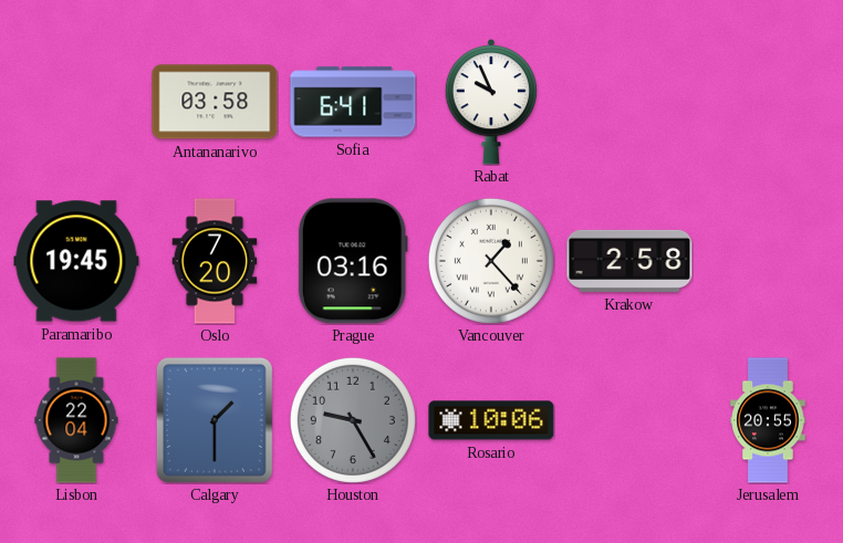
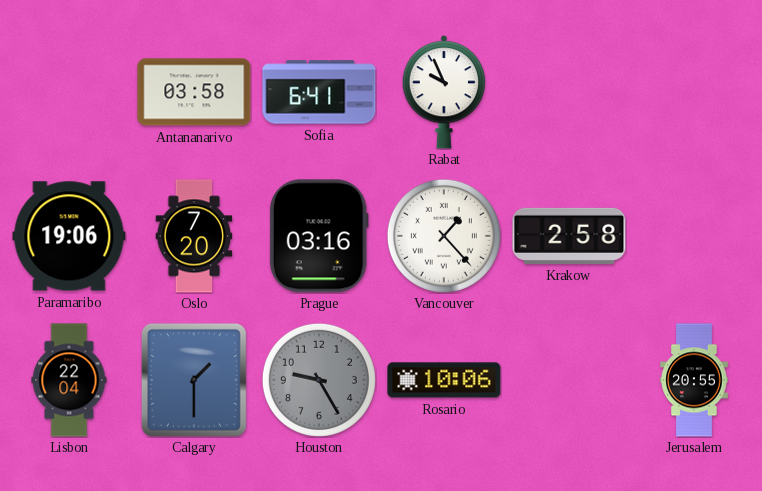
Paramaribo: 19:45 -> 19:06 (69, 236)
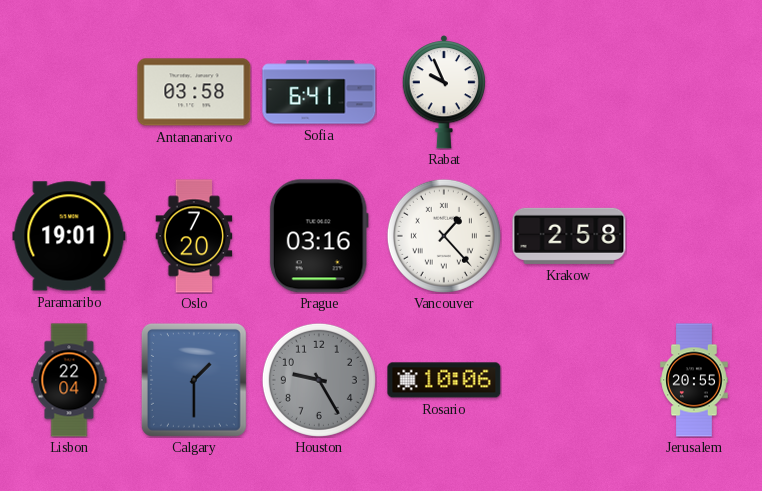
Paramaribo: 19:06 -> 19:01 (69, 236)
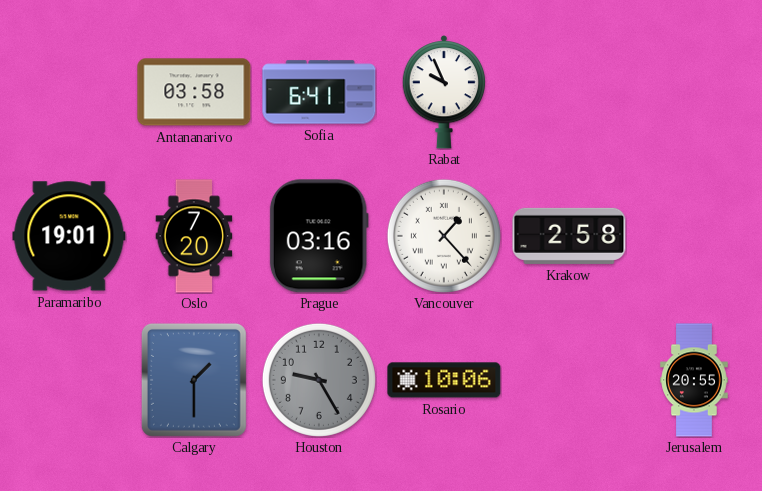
Lisbon: 22:04 -> none (69, 380)
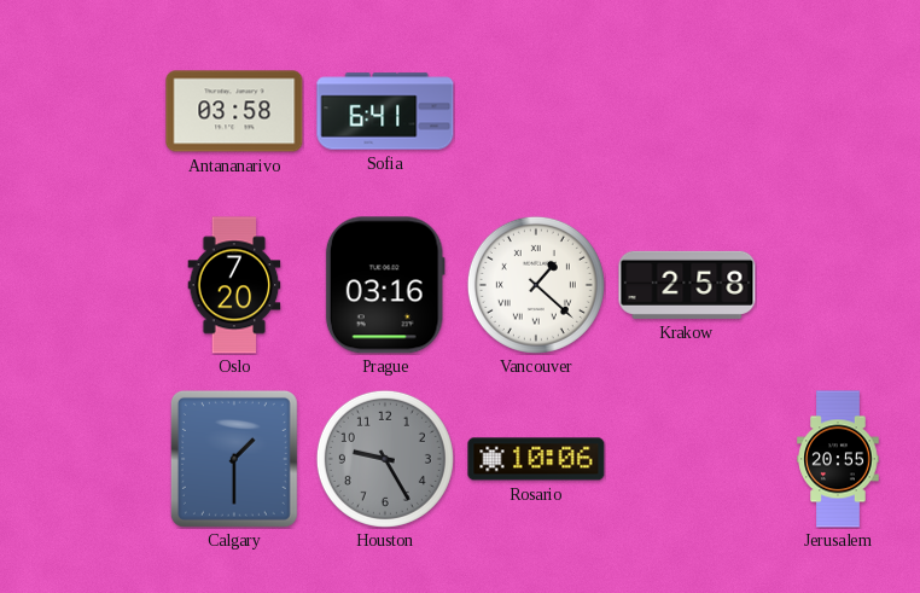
Rabat: 9:56 -> none (443, 92)
Paramaribo: 19:01 -> none (69, 236)
Vancouver: 1:23 -> 1:22 (536, 285)
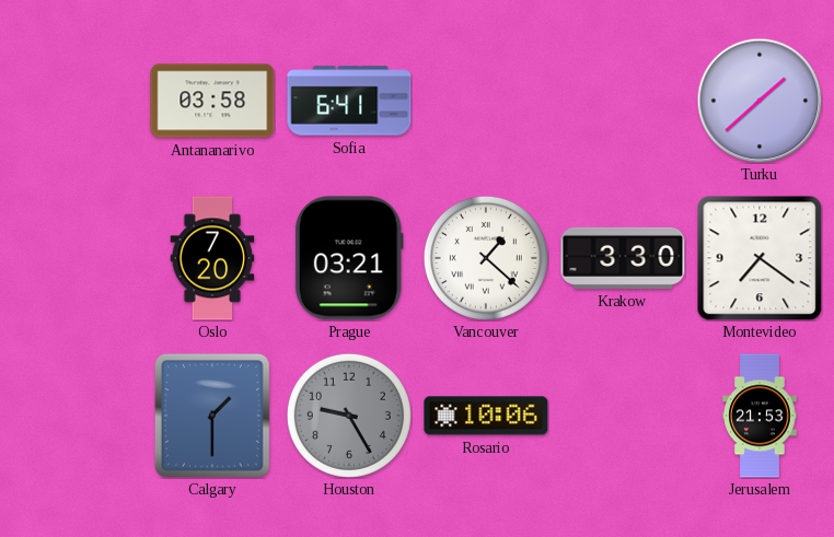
Turku: none -> 1:38 (760, 101)
Prague: 03:16 -> 03:21 (349, 258)
Krakow: 2:58 -> 3:30 (623, 258)
Montevideo: none -> 7:21 (760, 258)
Jerusalem: 20:55 -> 21:53 (760, 416)
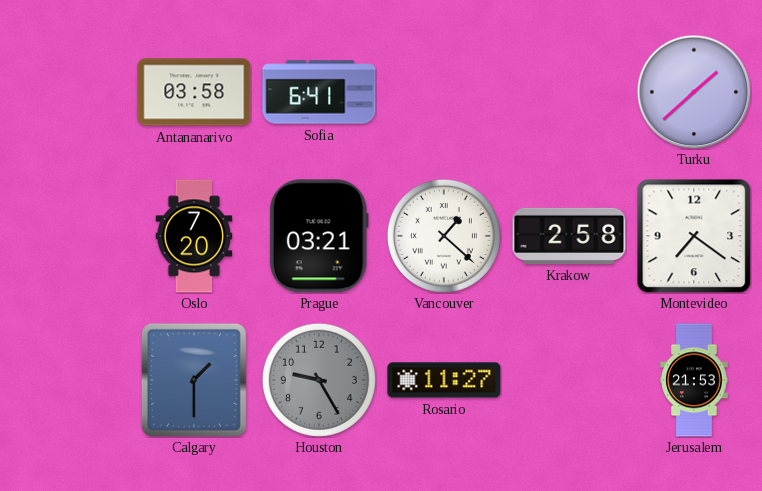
Krakow: 3:30 -> 2:58 (569, 236)
Rosario: 10:06 -> 11:27 (444, 380)
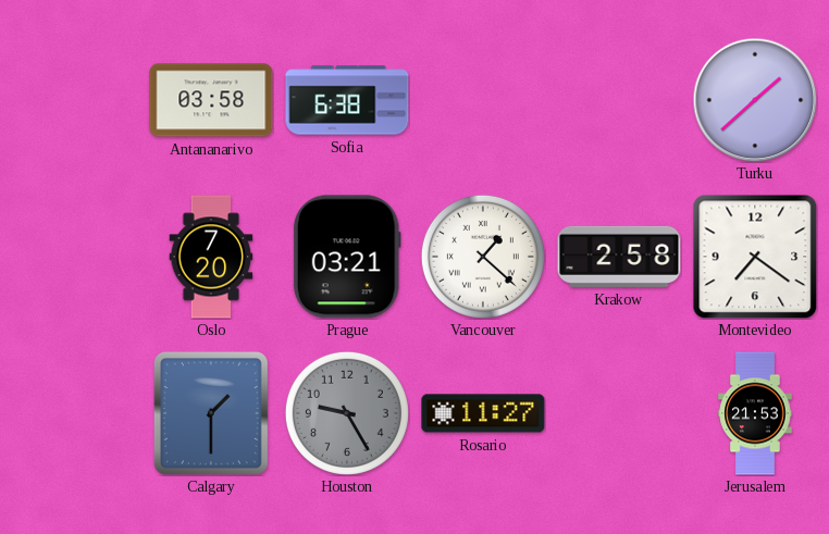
Sofia: 6:41 -> 6:38 (347, 100)
